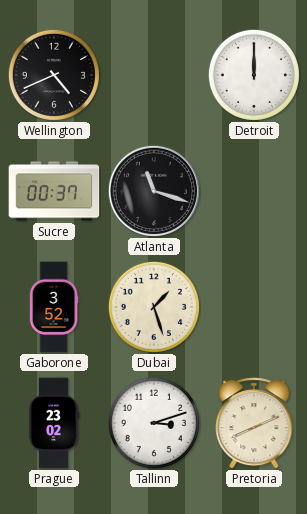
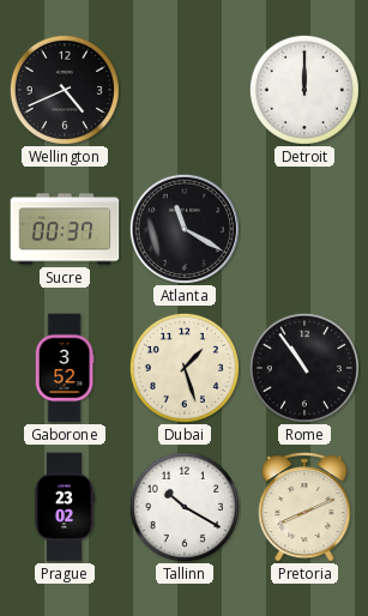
Atlanta: 11:18 -> 11:20 (185, 229)
Rome: none -> 10:54 (304, 368)
Tallinn: 3:12 -> 10:20 (185, 507)
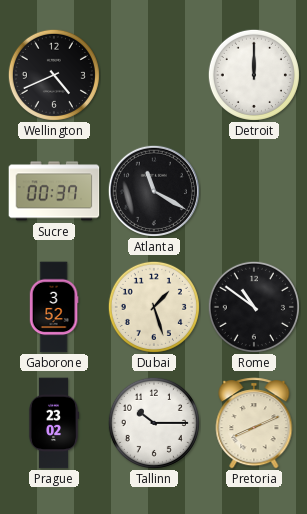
Rome: 10:54 -> 10:51 (254, 307)
Tallinn: 10:20 -> 10:15 (154, 423)
